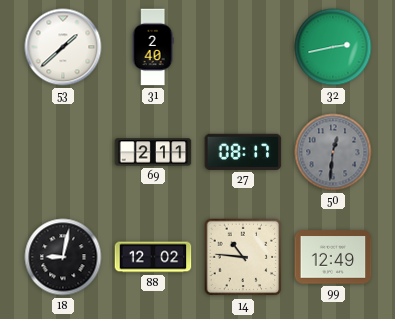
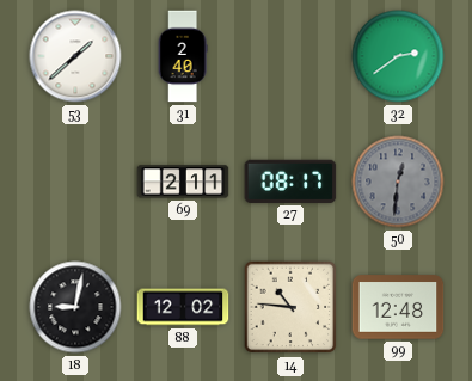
32: 2:43 -> 2:39 (398, 56)
99: 12:49 -> 12:48 (398, 307)
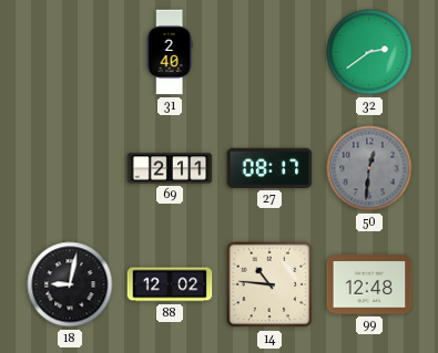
53: 1:38 -> none (75, 56)
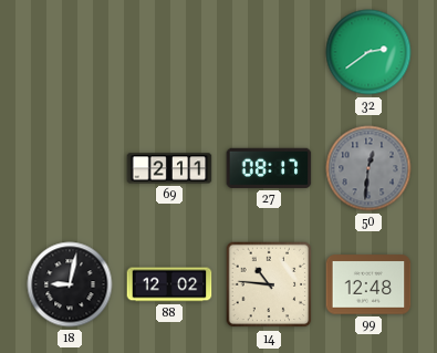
31: 2:40 -> none (170, 52)
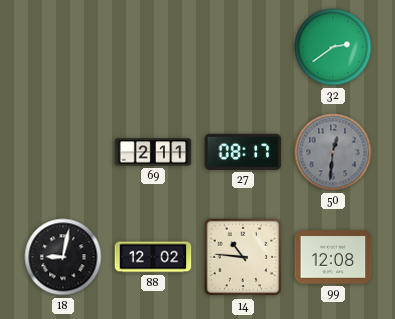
99: 12:48 -> 12:08 (333, 257)
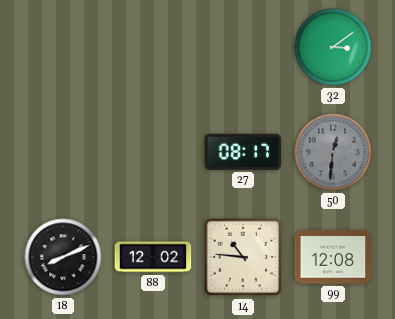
32: 2:39 -> 3:09 (333, 47)
69: 2:11 -> none (153, 152)
18: 9:02 -> 8:11 (63, 257)
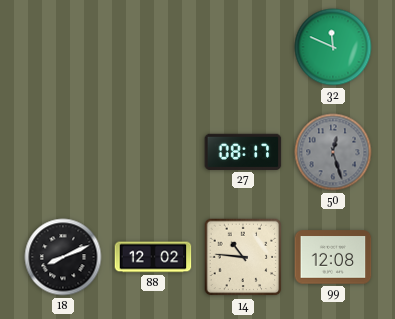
32: 3:09 -> 11:49 (333, 47)
50: 12:31 -> 12:27 (333, 152)
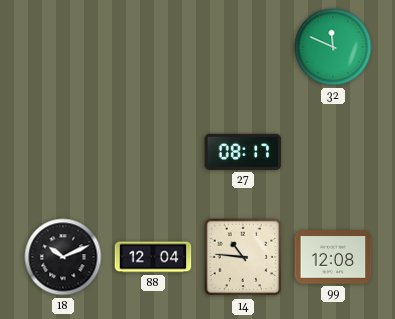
50: 12:27 -> none (333, 152)
18: 8:11 -> 10:11 (63, 257)
88: 12:02 -> 12:04 (153, 257)
